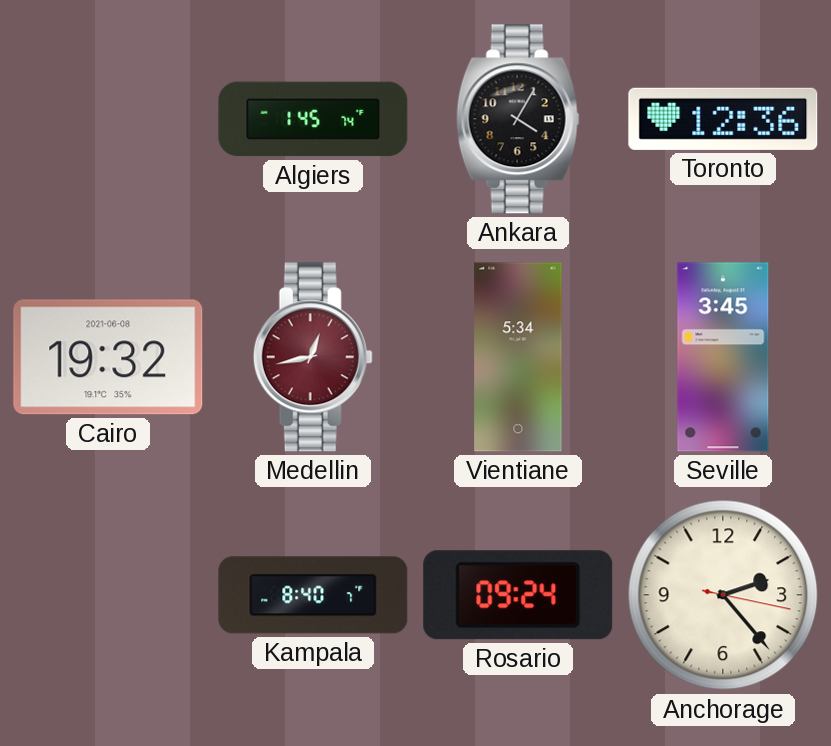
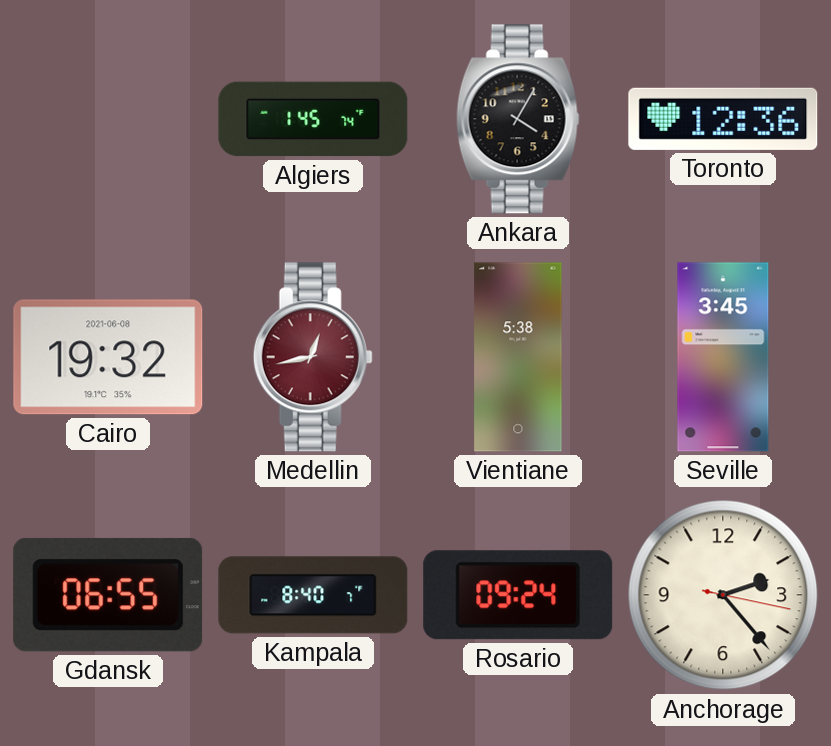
Vientiane: 5:34 -> 5:38 (518, 357)
Gdansk: none -> 06:55 (108, 595)
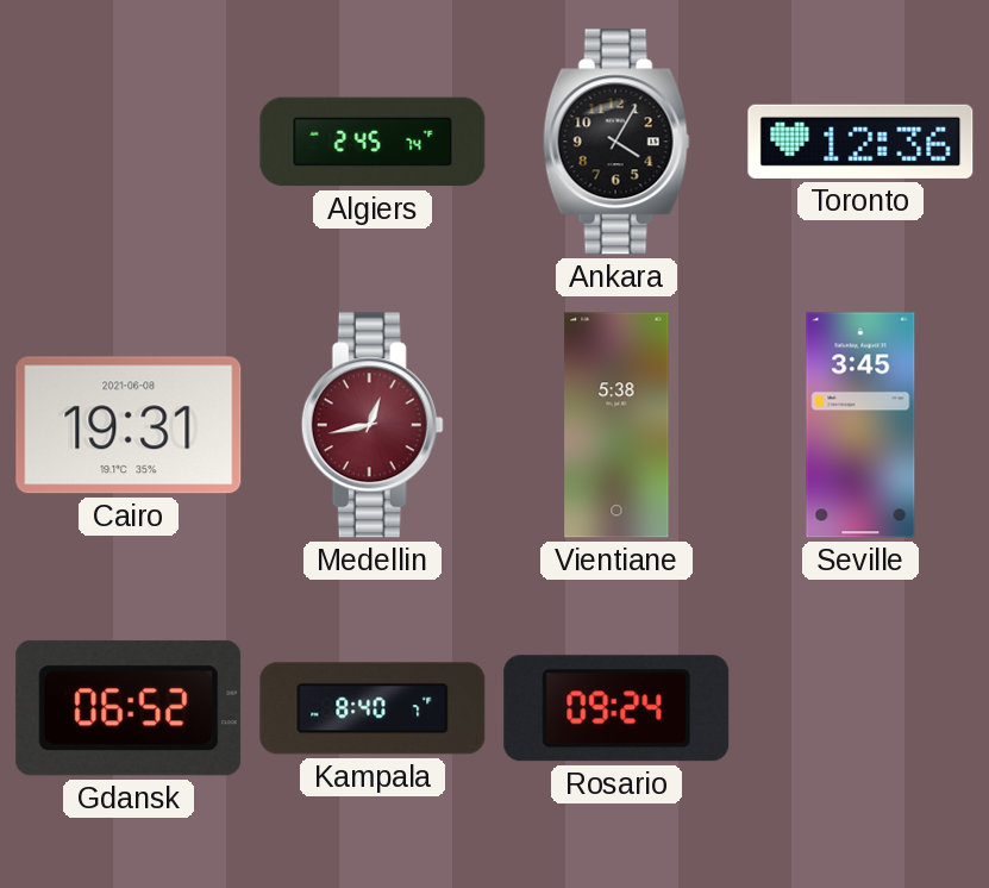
Algiers: 1:45 -> 2:45 (373, 142)
Cairo: 19:32 -> 19:31 (129, 425)
Gdansk: 06:55 -> 06:52 (129, 708)
Anchorage: 2:23 -> none (723, 595)
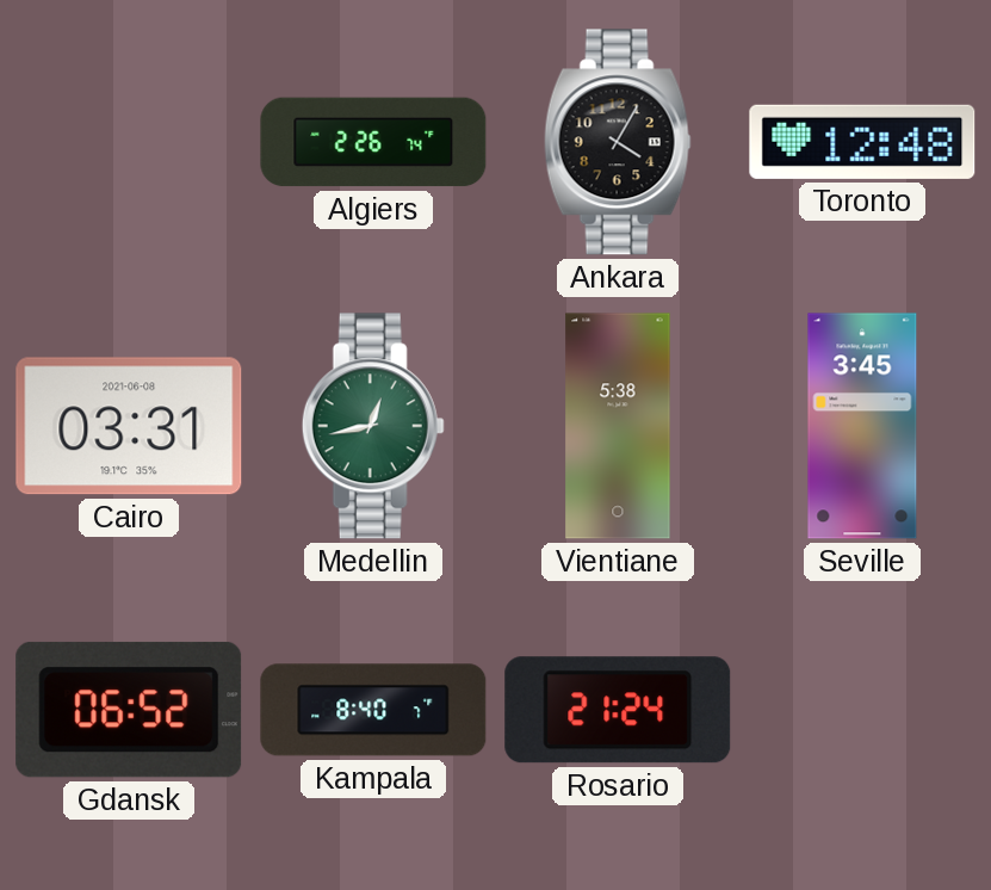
Algiers: 2:45 -> 2:26 (373, 142)
Toronto: 12:36 -> 12:48 (862, 142)
Cairo: 19:31 -> 03:31 (129, 426)
Medellin dial: burgundy -> green (373, 426)
Rosario: 09:24 -> 21:24 (618, 710)
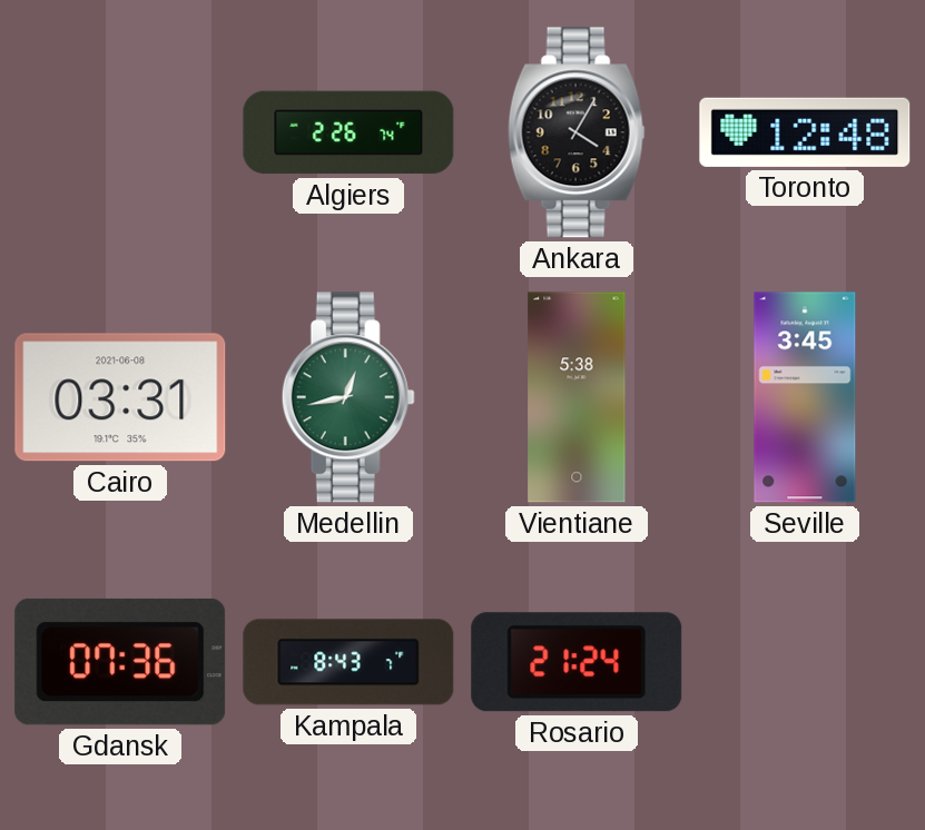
Gdansk: 06:52 -> 07:36 (120, 662)
Kampala: 8:40 -> 8:43 (348, 662)
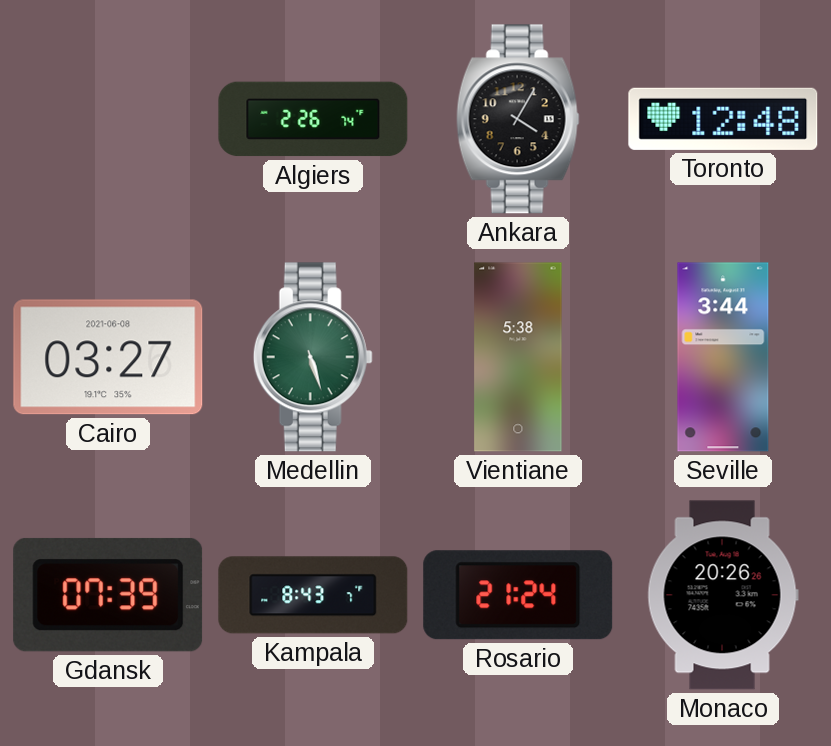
Cairo: 03:31 -> 03:27 (108, 357)
Medellin: 12:43 -> 5:27 (313, 357)
Seville: 3:45 -> 3:44 (723, 357)
Gdansk: 07:36 -> 07:39 (108, 595)
Monaco: none -> 20:26 (723, 595)
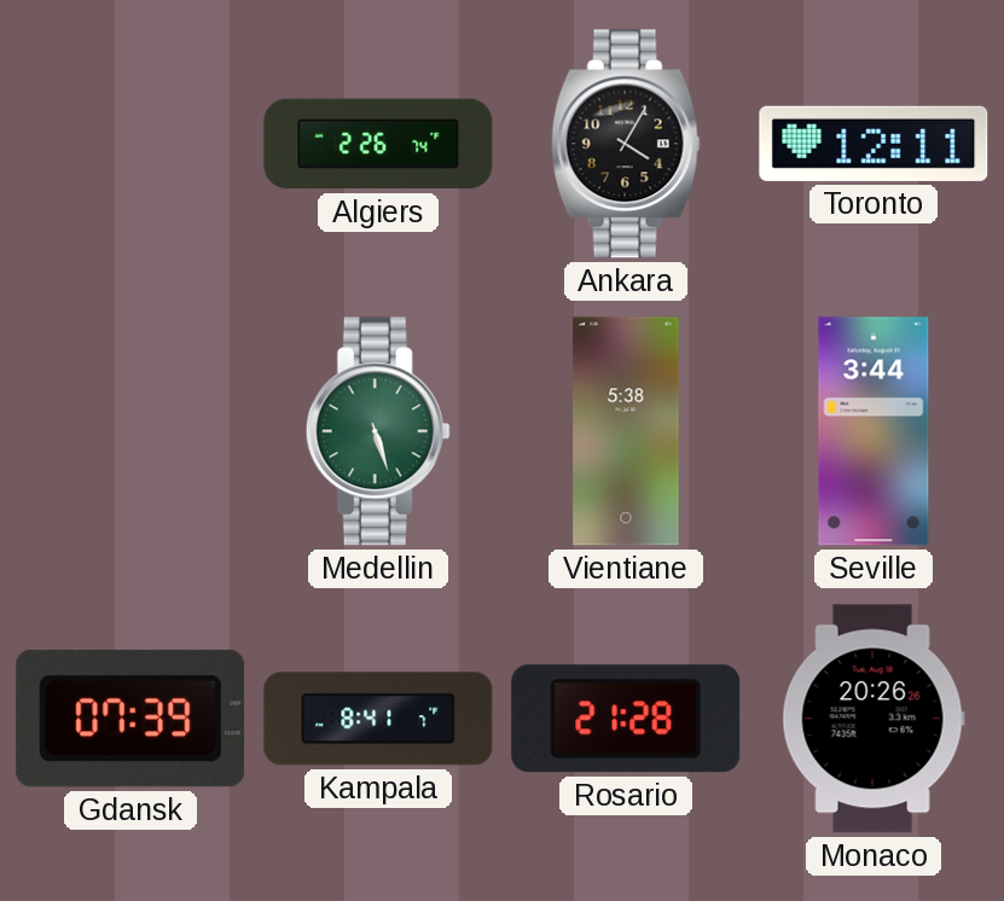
Toronto: 12:48 -> 12:11 (874, 144)
Cairo: 03:27 -> none (108, 357)
Kampala: 8:43 -> 8:41 (378, 719)
Rosario: 21:24 -> 21:28 (626, 719)
